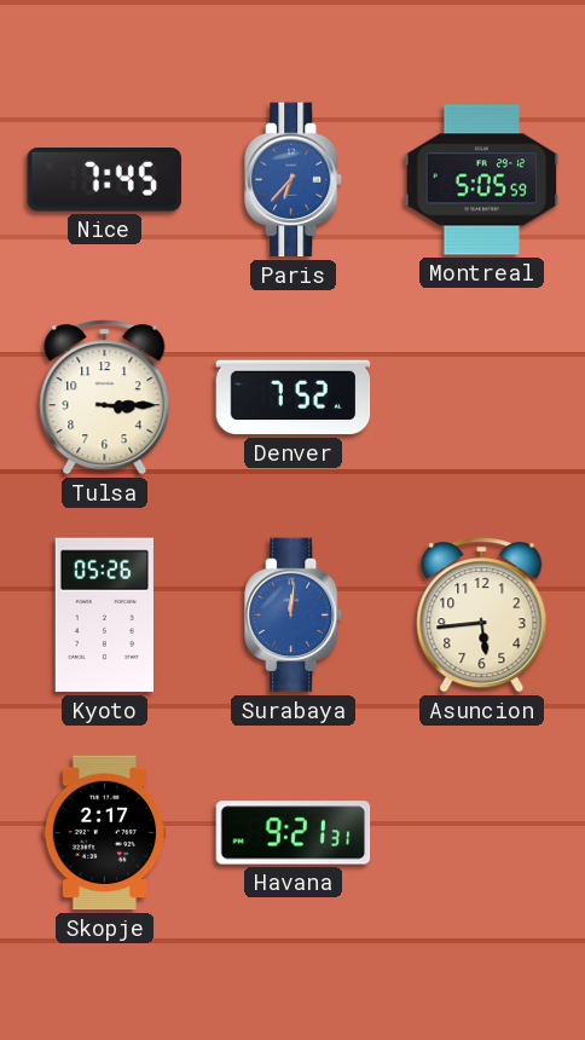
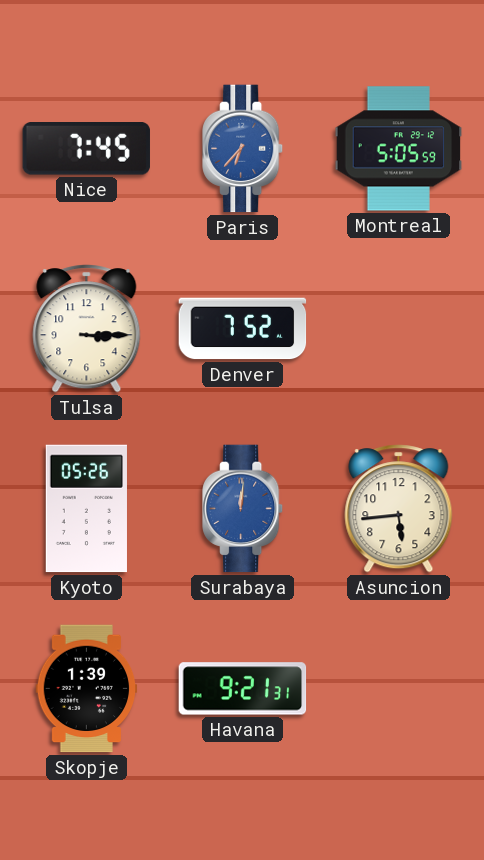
Skopje: 2:17 -> 1:39 (87, 689)
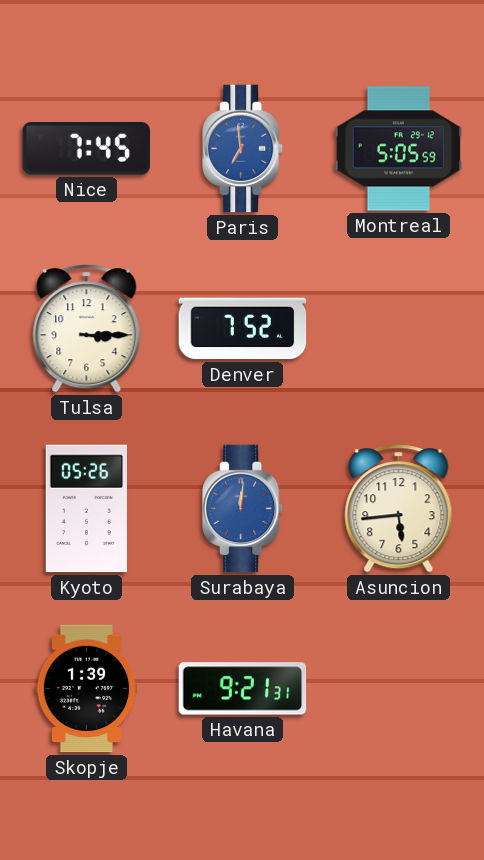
Paris: 6:37 -> 6:59 (243, 149)
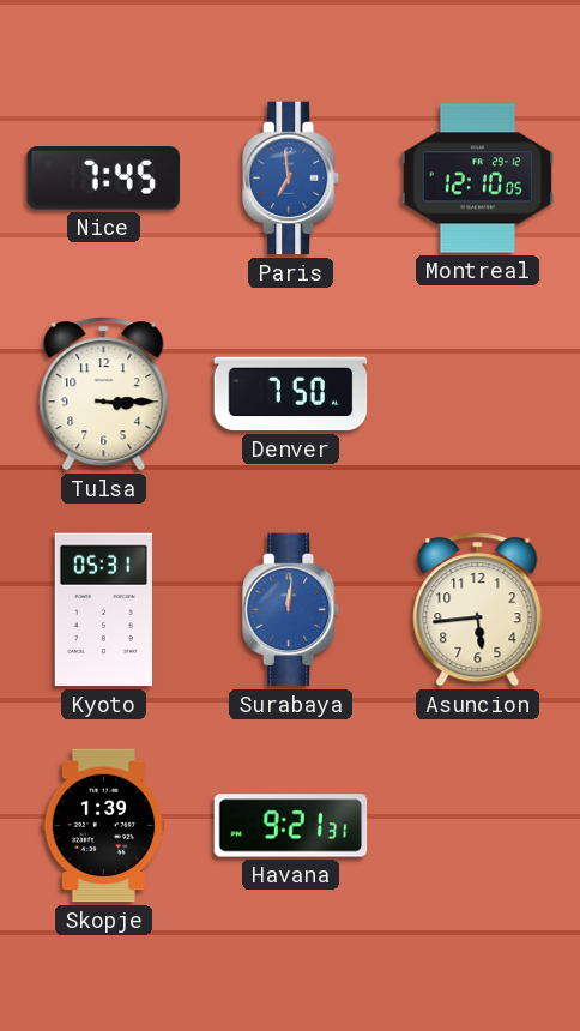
Montreal: 5:05 -> 12:10 (478, 179)
Denver: 7:52 -> 7:50 (291, 394)
Kyoto: 05:26 -> 05:31 (103, 610)
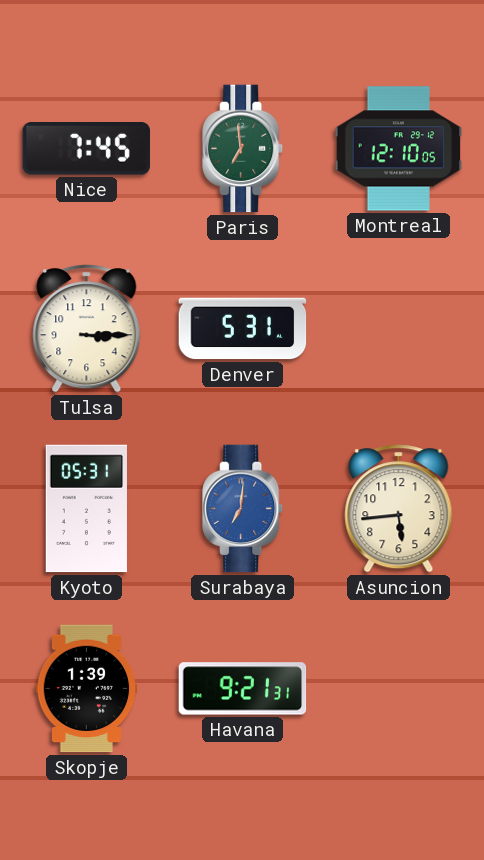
Paris dial: blue -> green (243, 149)
Denver: 7:50 -> 5:31 (243, 329)
Surabaya: 12:01 -> 7:01 (243, 509)
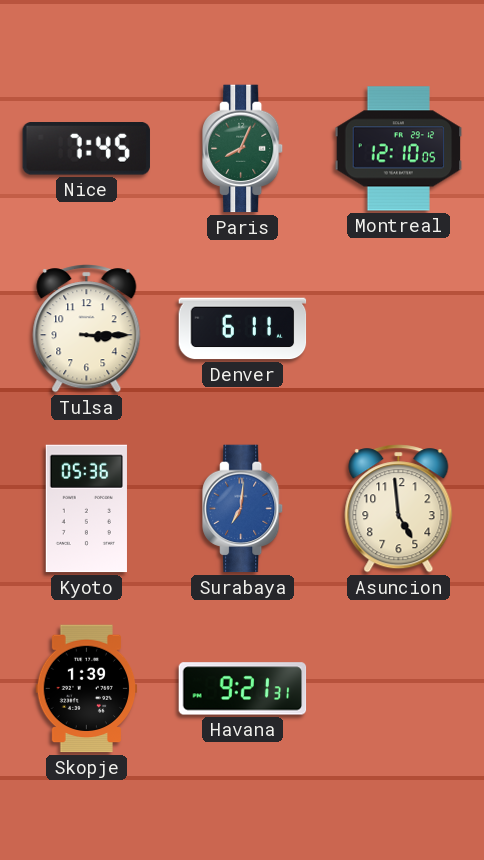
Paris: 6:59 -> 8:04 (243, 149)
Denver: 5:31 -> 6:11 (243, 329)
Kyoto: 05:31 -> 05:36 (86, 509)
Asuncion: 5:44 -> 4:59 (399, 509)
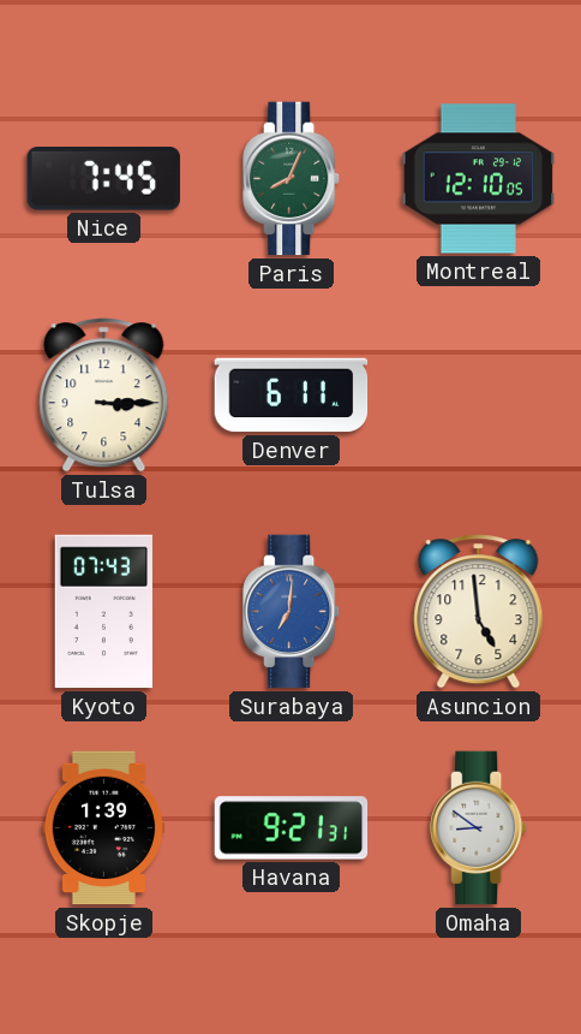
Kyoto: 05:36 -> 07:43 (103, 612)
Omaha: none -> 8:51 (479, 828)
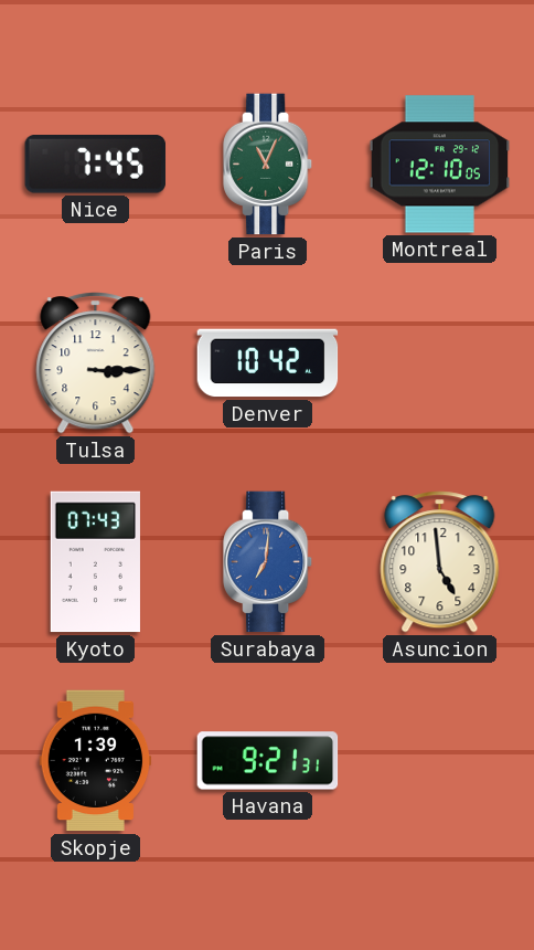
Paris: 8:04 -> 11:04 (268, 165)
Denver: 6:11 -> 10:42 (268, 363)
Omaha: 8:51 -> none (479, 828)
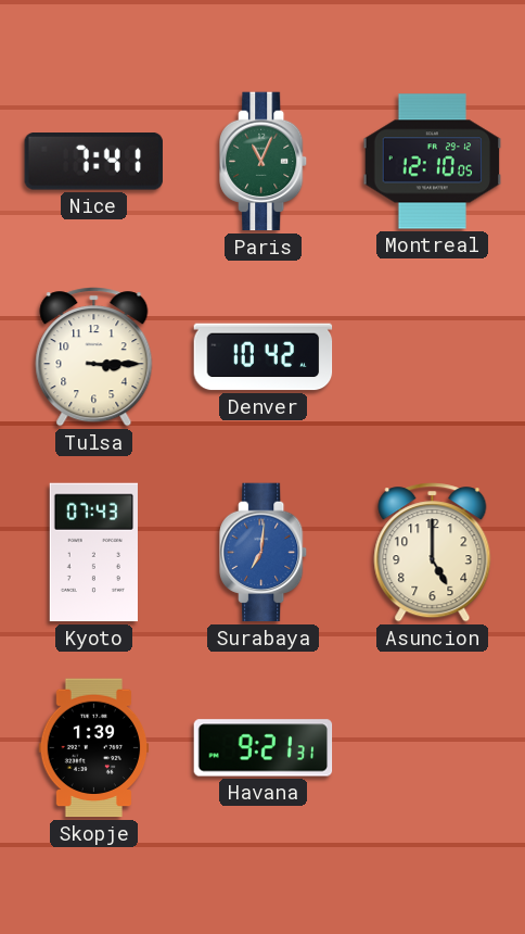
Nice: 7:45 -> 7:41 (93, 162)
Asuncion: 4:59 -> 5:00 (433, 553)
